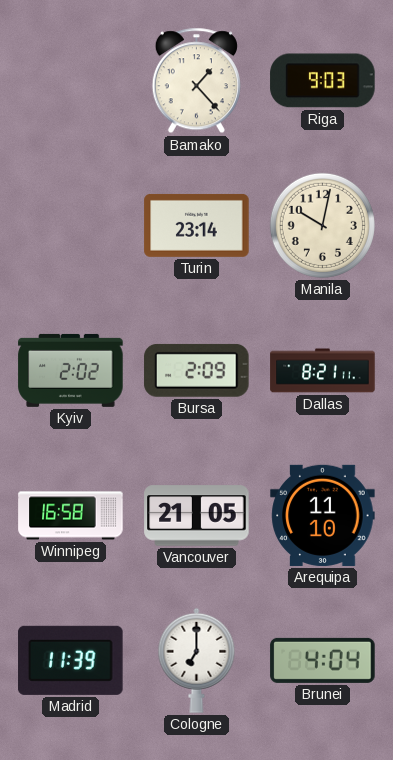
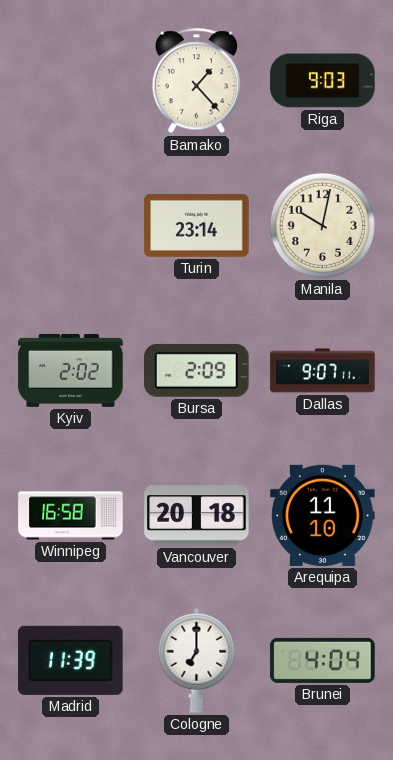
Dallas: 8:21 -> 9:07 (323, 371)
Vancouver: 21:05 -> 20:18 (197, 516)
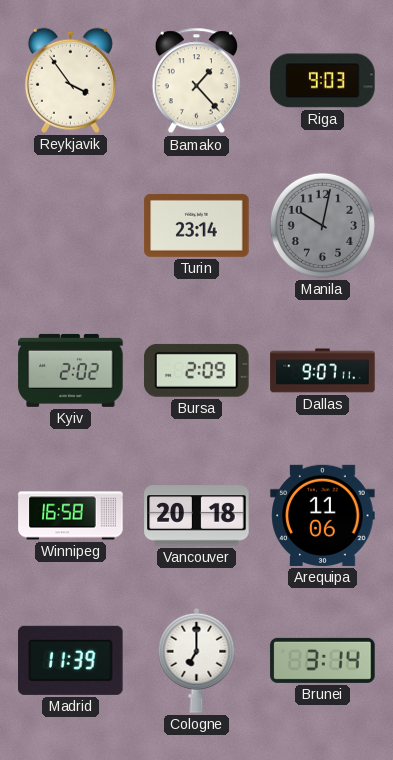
Reykjavik: none -> 3:54 (70, 80)
Manila dial: cream -> grey (322, 225)
Arequipa: 11:10 -> 11:06 (323, 515)
Brunei: 4:04 -> 3:14 (323, 660)
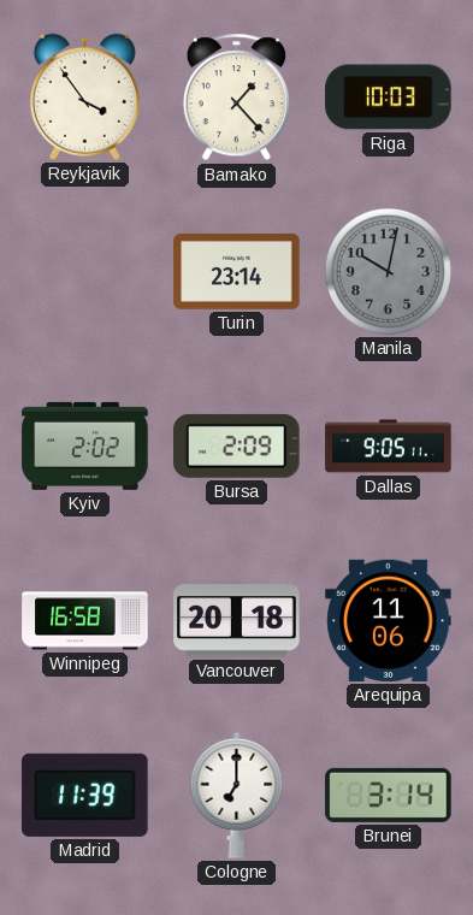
Riga: 9:03 -> 10:03 (389, 98)
Dallas: 9:07 -> 9:05 (389, 447)
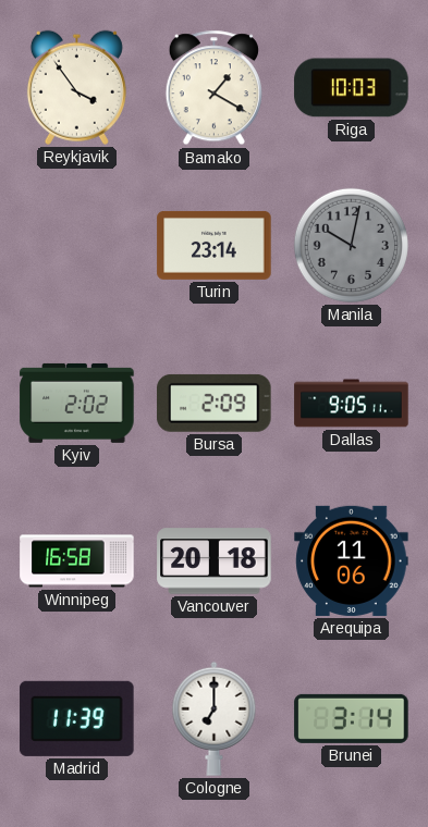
Bamako: 1:23 -> 1:20 (213, 88)
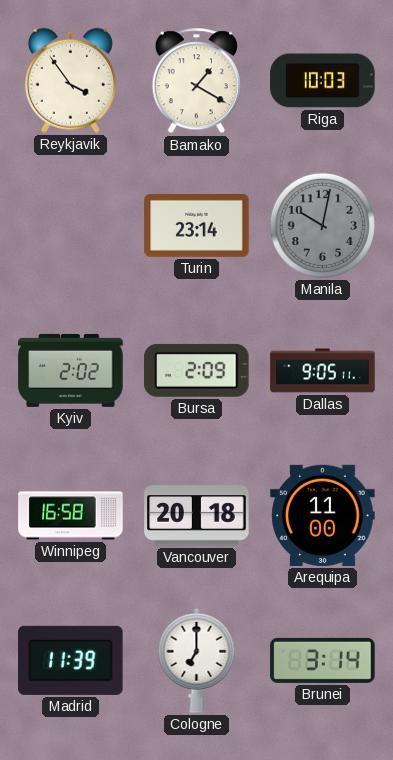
Arequipa: 11:06 -> 11:00 (323, 515)
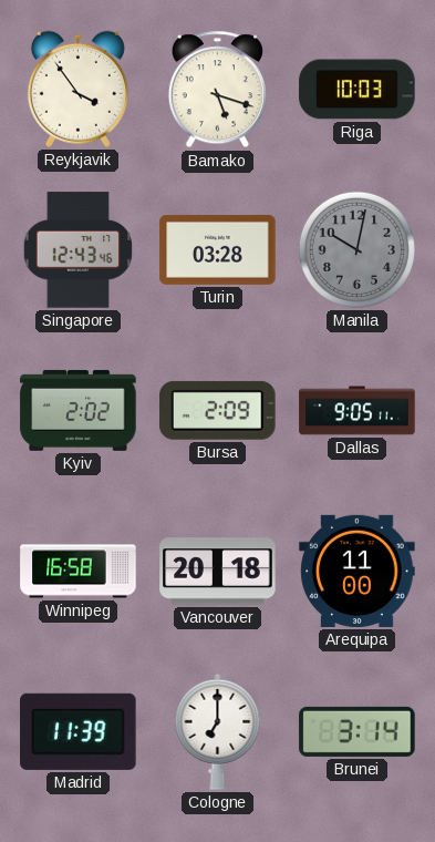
Bamako: 1:20 -> 5:18 (217, 90)
Singapore: none -> 12:43 (79, 250)
Turin: 23:14 -> 03:28 (218, 249)
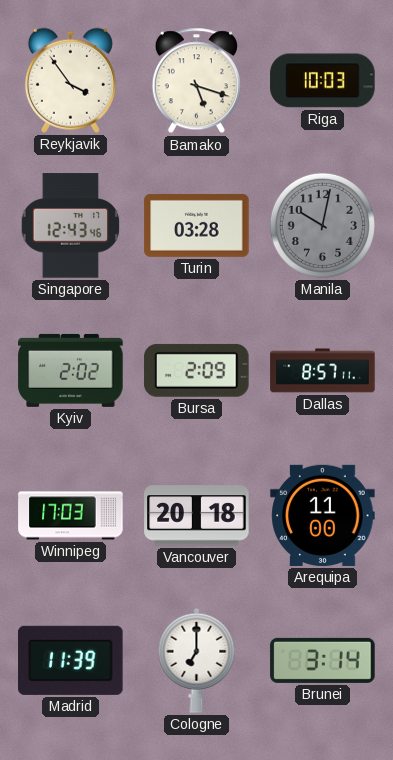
Dallas: 9:05 -> 8:57 (323, 371)
Winnipeg: 16:58 -> 17:03 (71, 516)
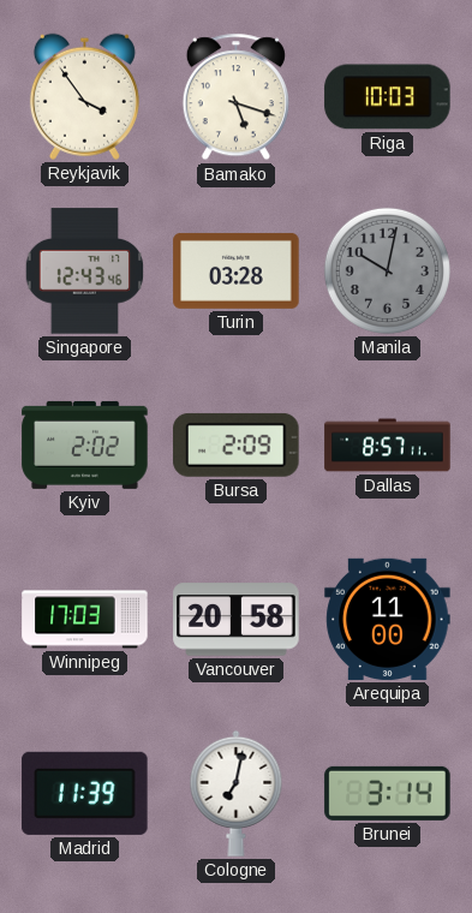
Vancouver: 20:18 -> 20:58 (237, 620)
Cologne: 7:00 -> 7:02 (237, 793)
